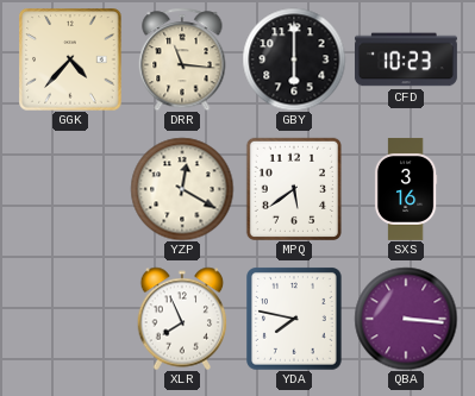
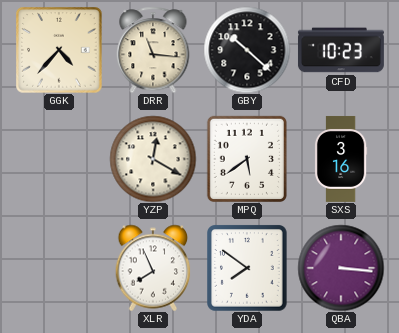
GBY: 6:00 -> 10:22 (247, 50)
YDA: 7:47 -> 7:51 (248, 268)
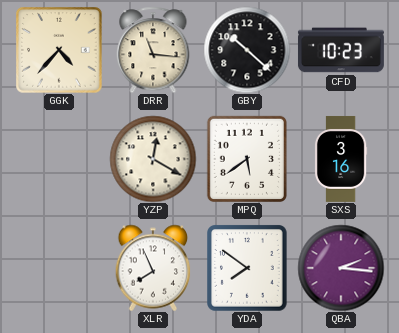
QBA: 3:16 -> 2:16 (341, 268)
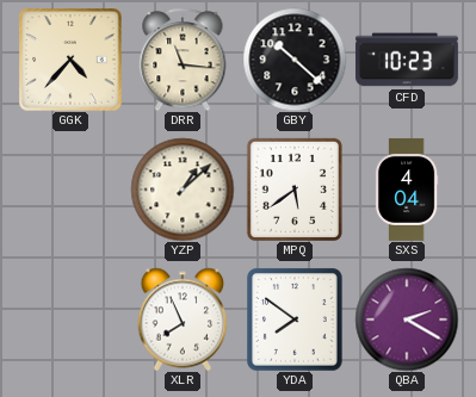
YZP: 12:20 -> 1:08 (183, 190)
SXS: 3:16 -> 4:04 (407, 190)
QBA: 2:16 -> 2:20 (407, 320)
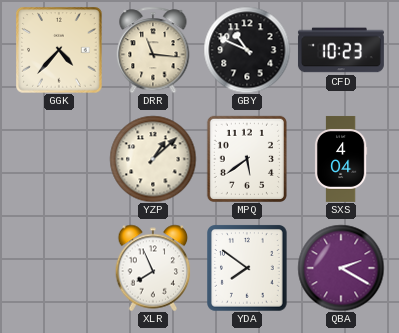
GBY: 10:22 -> 10:49 (247, 50)
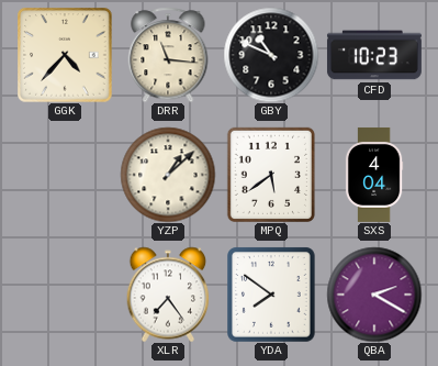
XLR: 7:56 -> 7:24 (168, 295)
